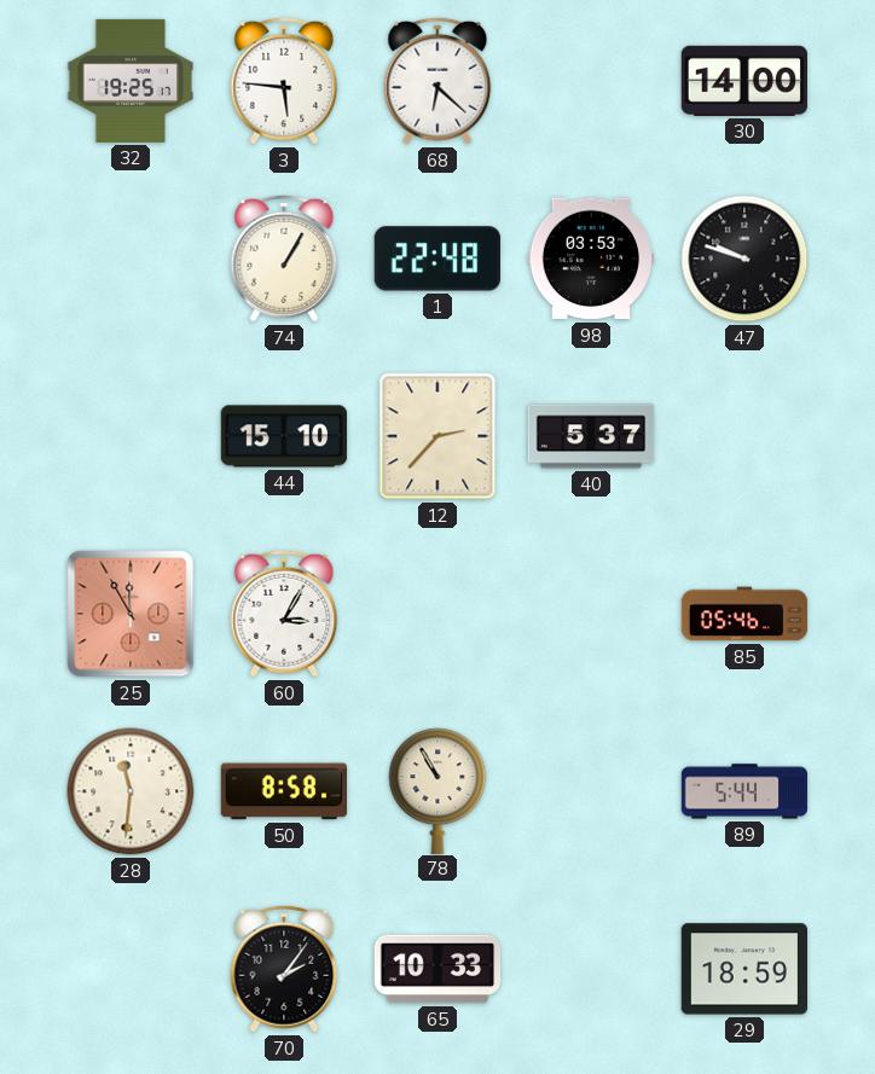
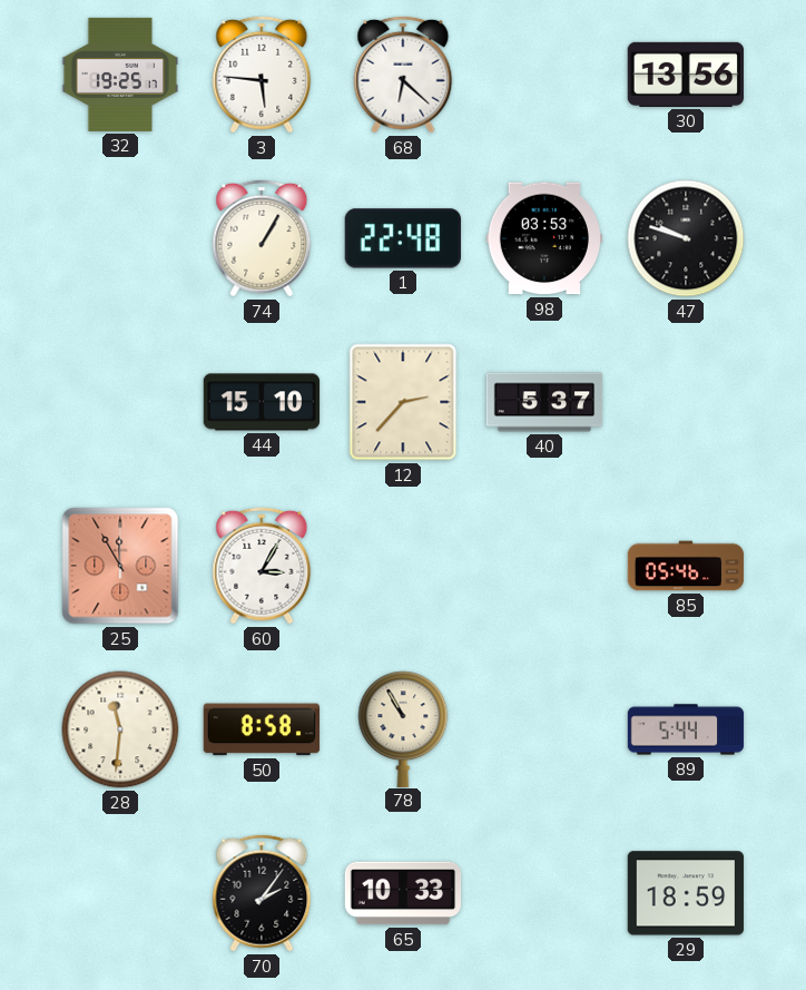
30: 14:00 -> 13:56 (685, 75)
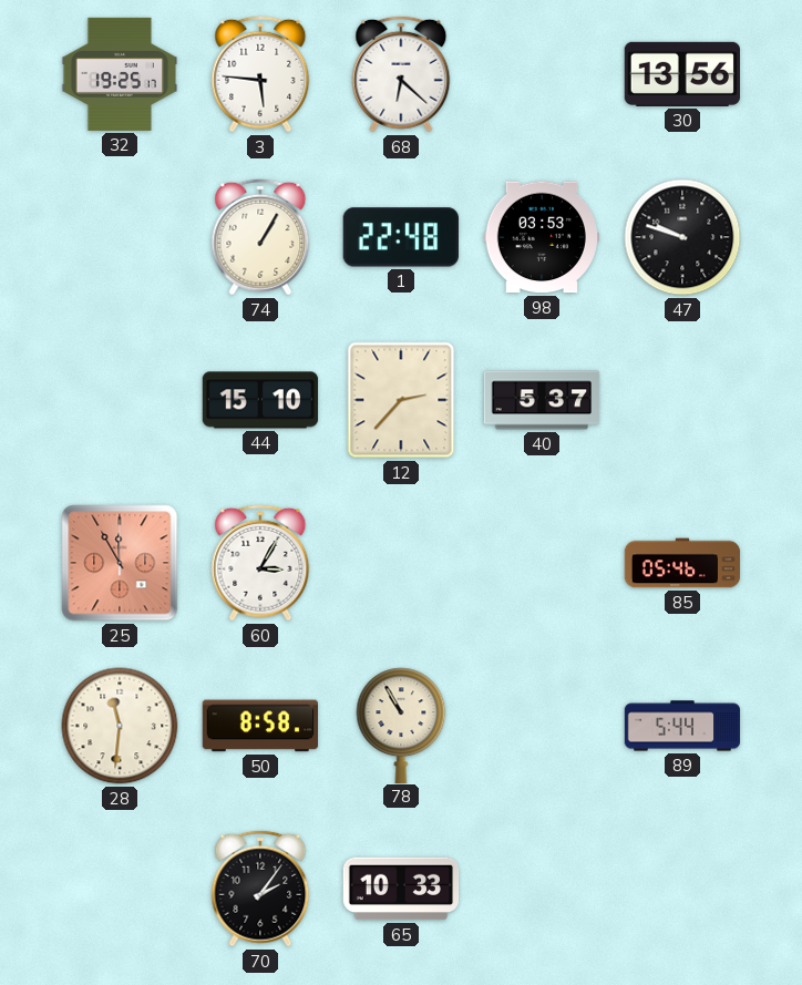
29: 18:59 -> none (685, 893)
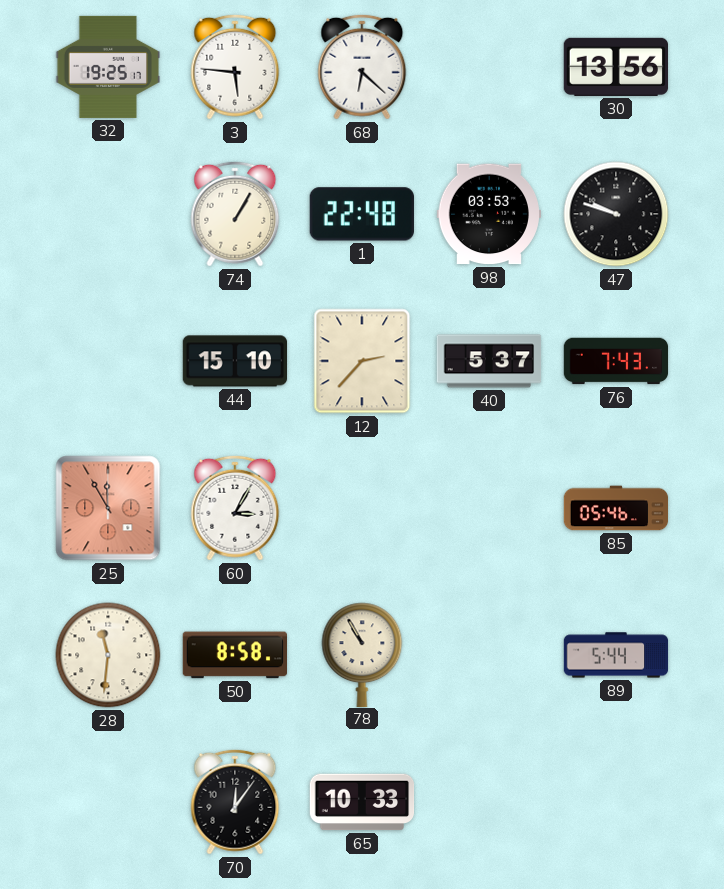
76: none -> 7:43 (616, 361)
70: 2:06 -> 12:06 (235, 802)
